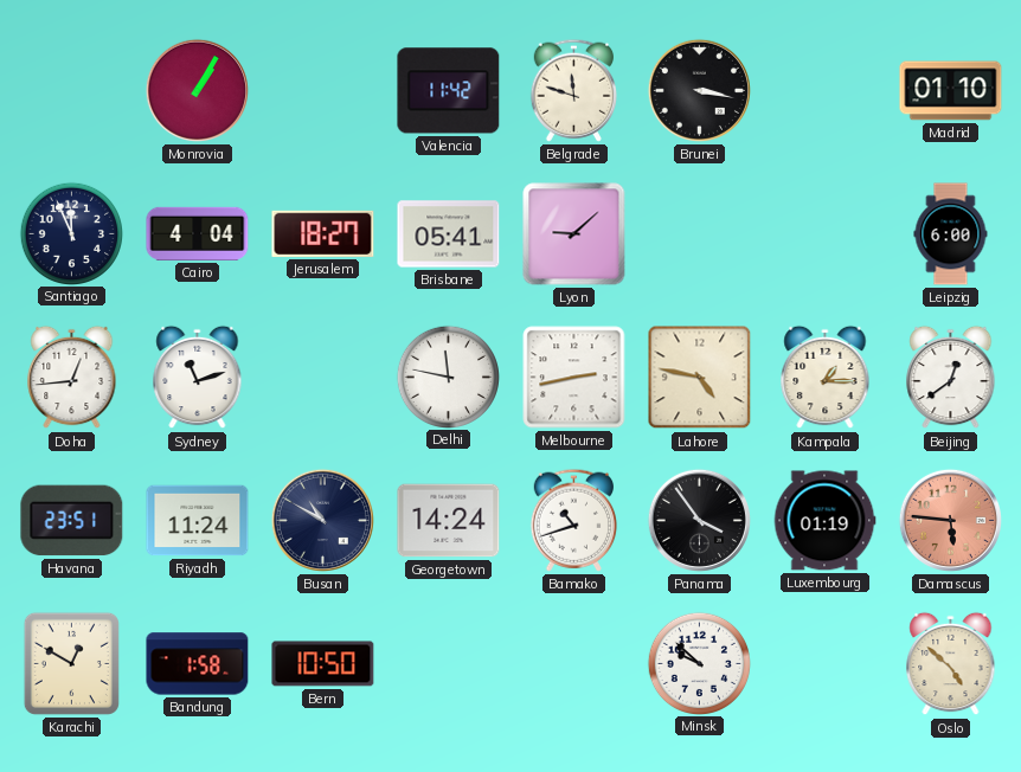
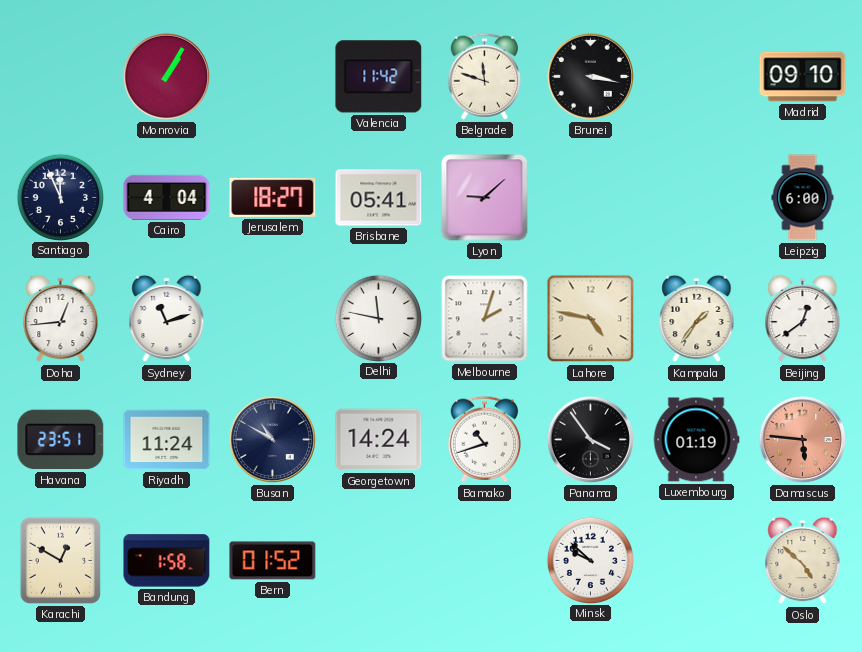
Madrid: 01:10 -> 09:10 (803, 77)
Melbourne: 2:43 -> 2:03 (485, 319)
Kampala: 1:15 -> 1:36 (697, 319)
Bern: 10:50 -> 01:52 (273, 561)
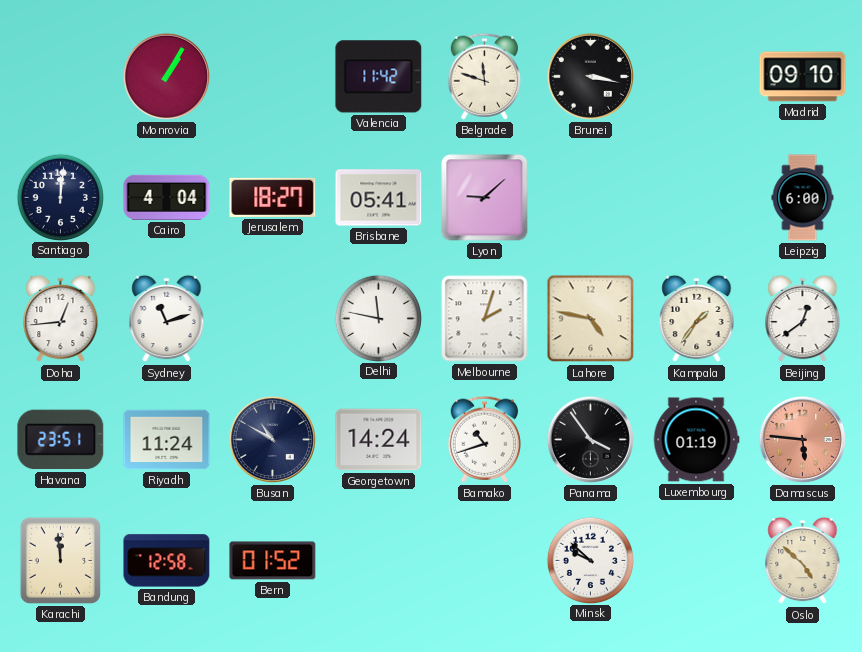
Santiago: 11:56 -> 12:01 (60, 197)
Karachi: 12:50 -> 11:59 (60, 560)
Bandung: 1:58 -> 12:58 (167, 561)
